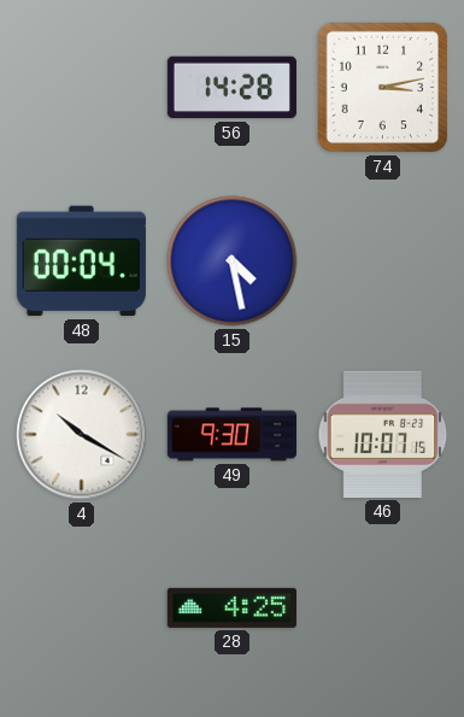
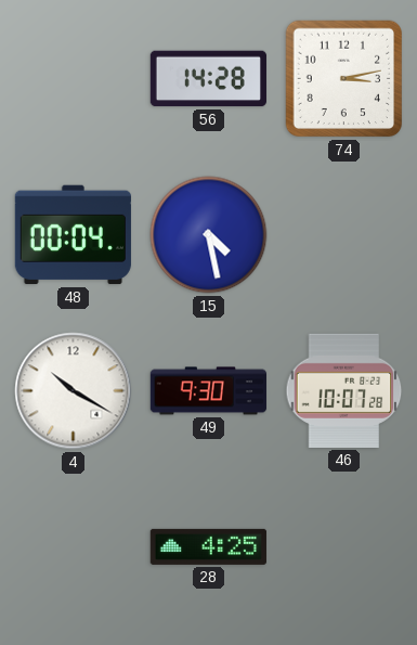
46: 10:07:15 -> 10:07:28 (344, 390)
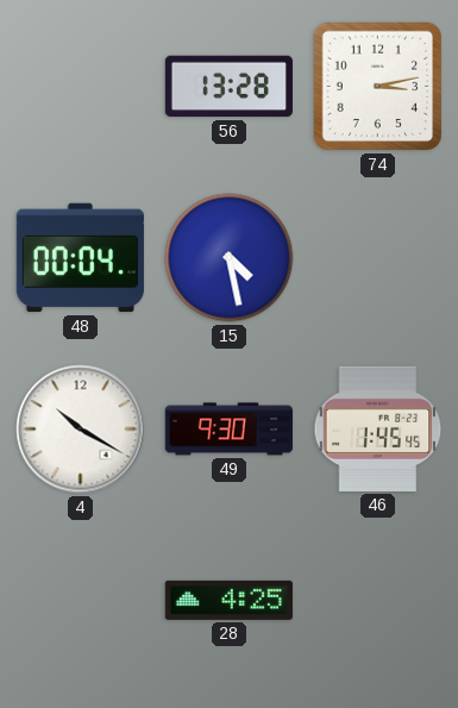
56: 14:28 -> 13:28 (228, 87)
46: 10:07 -> 1:45 (378, 428)
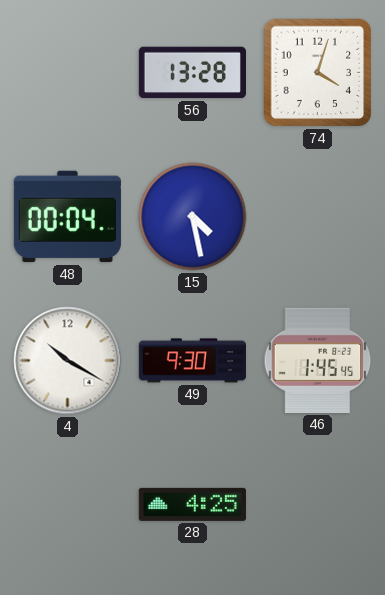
74: 3:13 -> 4:03 (318, 73)
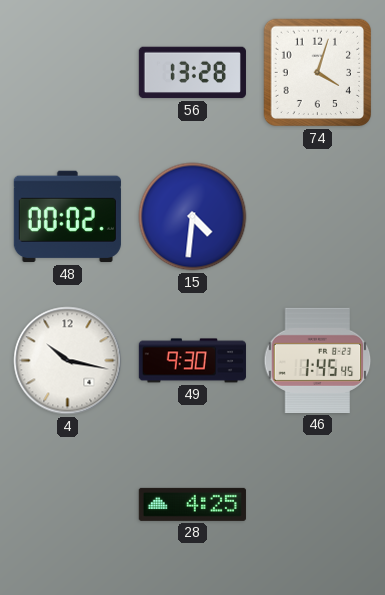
48: 00:04 -> 00:02 (67, 217)
15: 4:28 -> 4:31 (193, 217)
4: 10:20 -> 10:17 (68, 361)
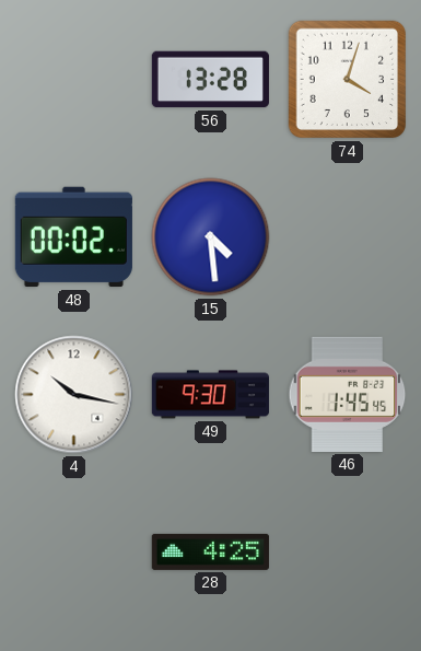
15: 4:31 -> 4:29 (211, 237)
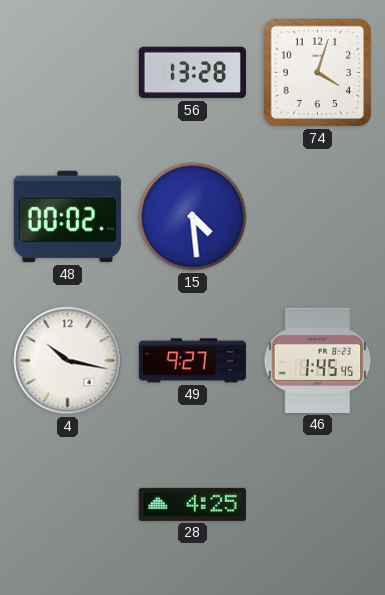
49: 9:30 -> 9:27 (192, 361)
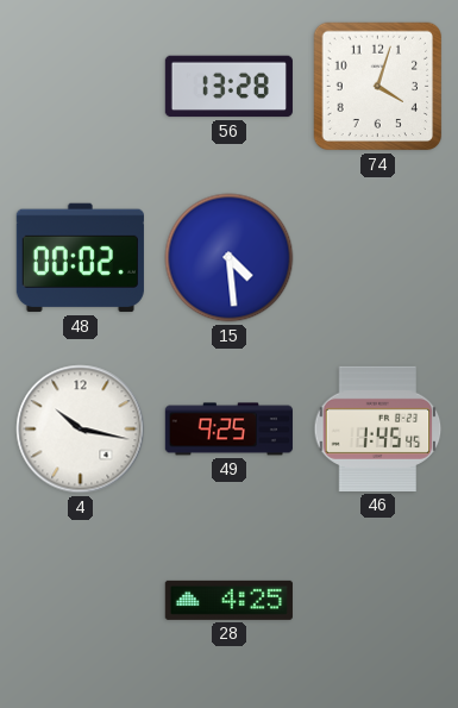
49: 9:27 -> 9:25 (228, 430)
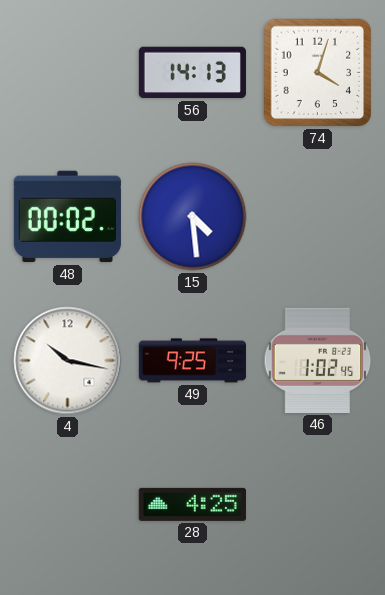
56: 13:28 -> 14:13 (192, 73)
46: 1:45 -> 1:02 (318, 360)
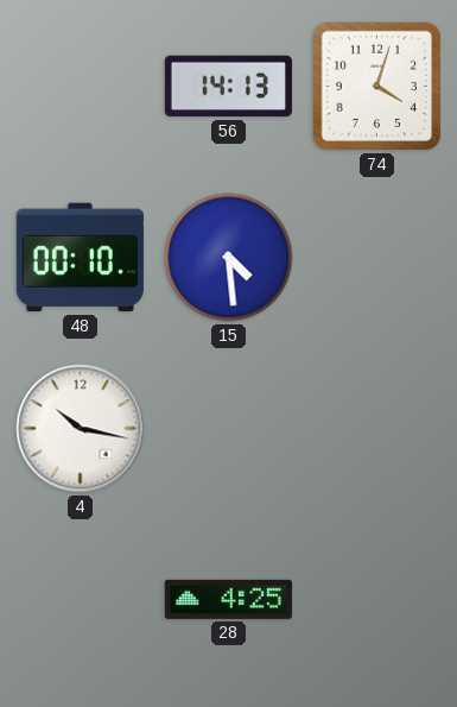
48: 00:02 -> 00:10 (80, 258)
49: 9:25 -> none (192, 361)
46: 1:02 -> none (318, 360)
